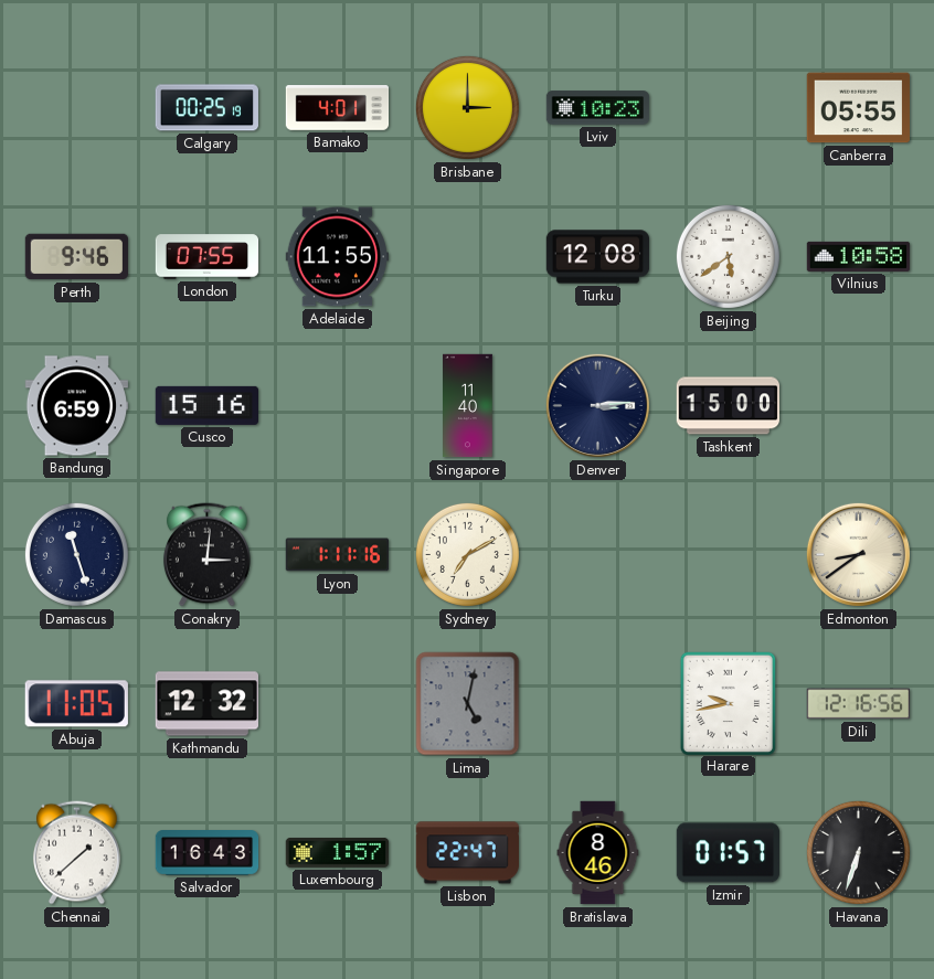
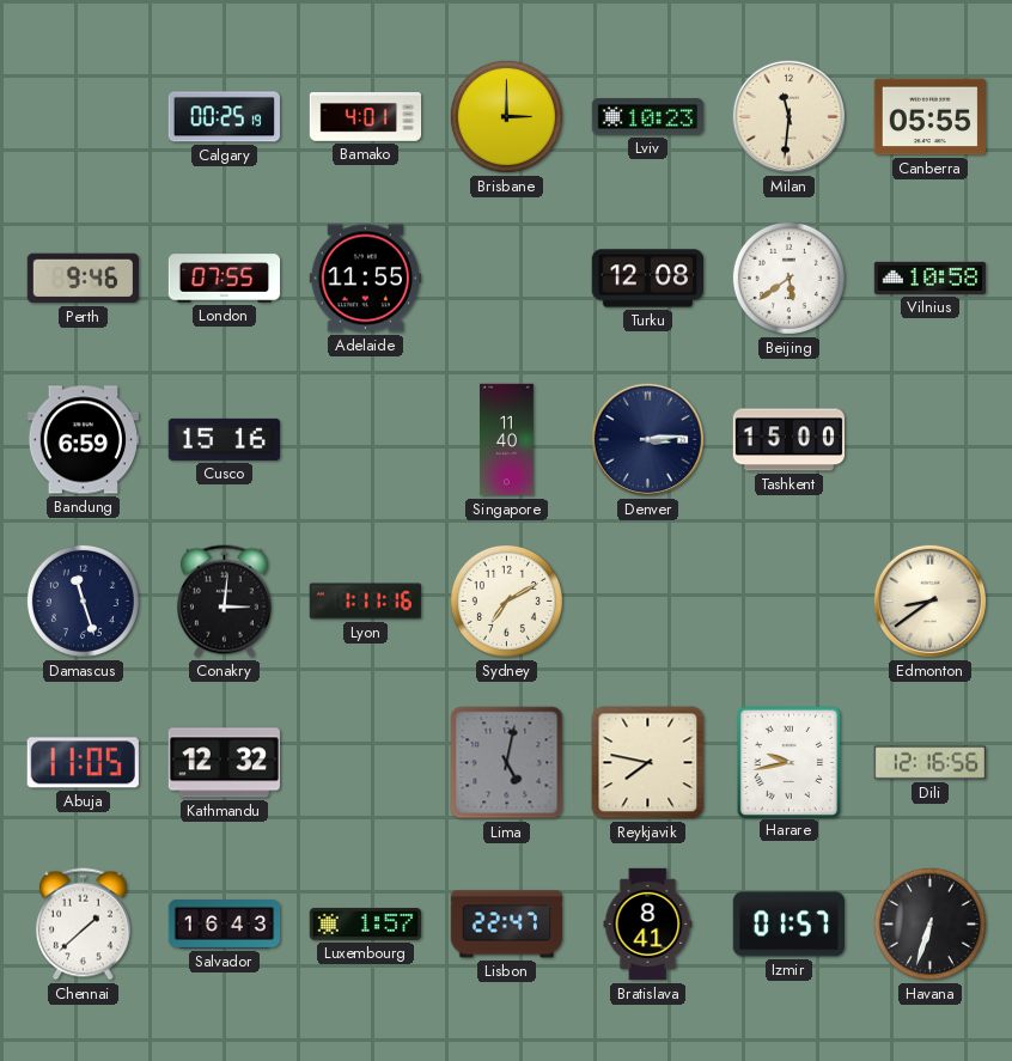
Milan: none -> 11:31 (788, 116)
Reykjavik: none -> 7:47 (648, 763)
Bratislava: 8:46 -> 8:41 (648, 925)
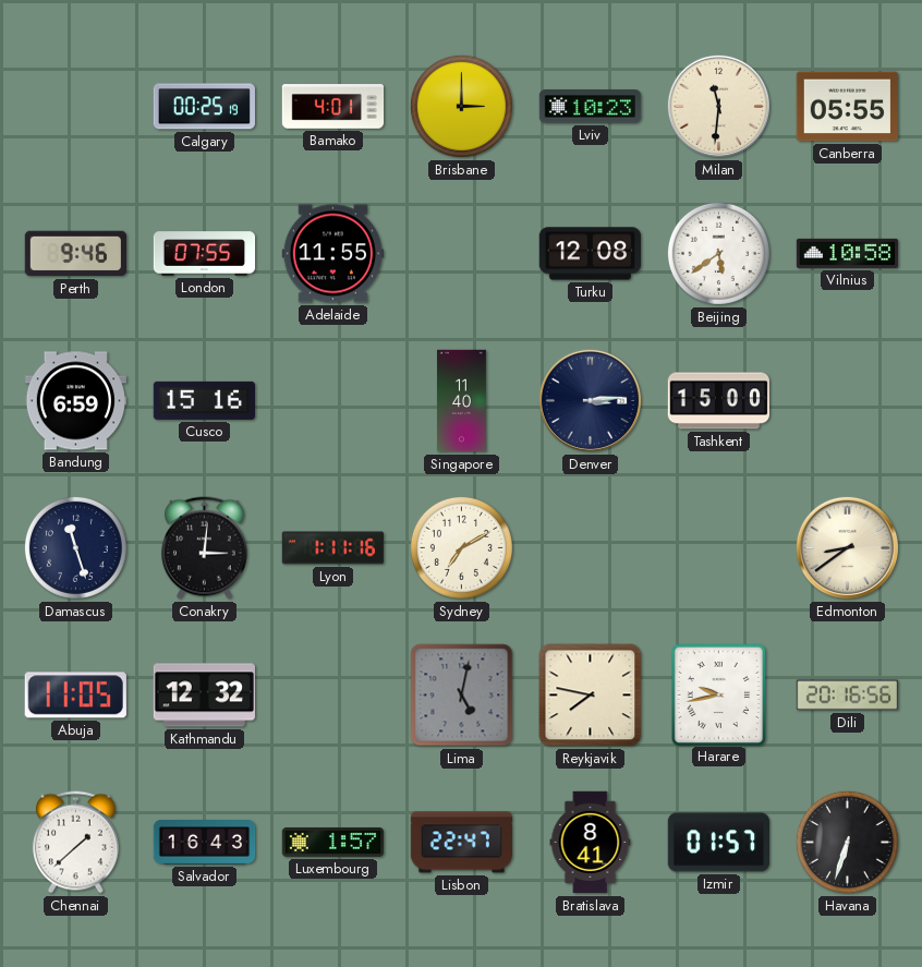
Dili: 12:16 -> 20:16 (847, 696)
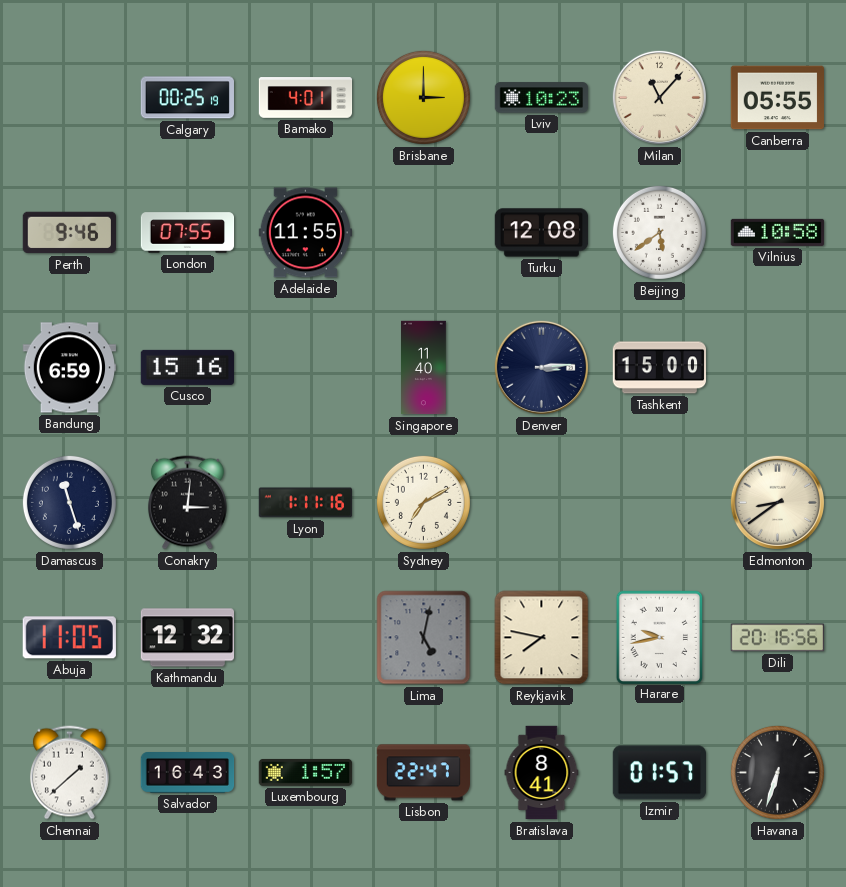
Milan: 11:31 -> 11:07 (659, 97)
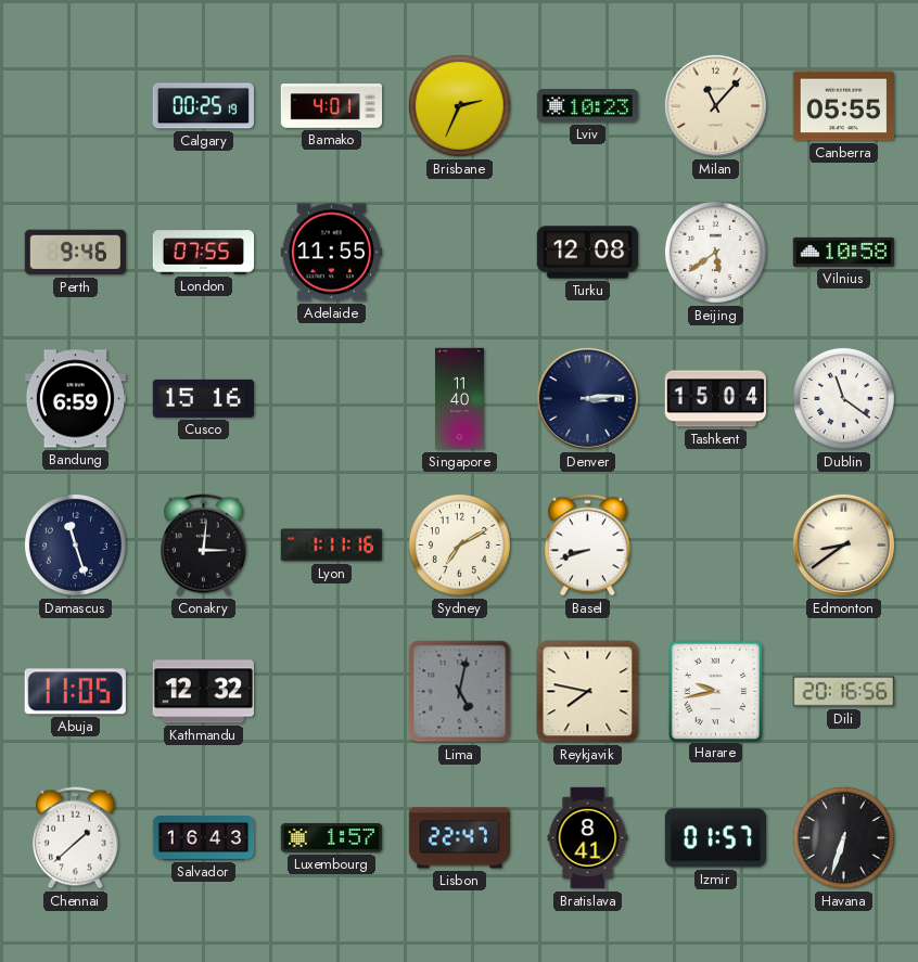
Brisbane: 3:00 -> 2:34 (459, 105)
Tashkent: 15:00 -> 15:04 (716, 399)
Dublin: none -> 11:21 (843, 398)
Basel: none -> 8:42 (587, 546)
